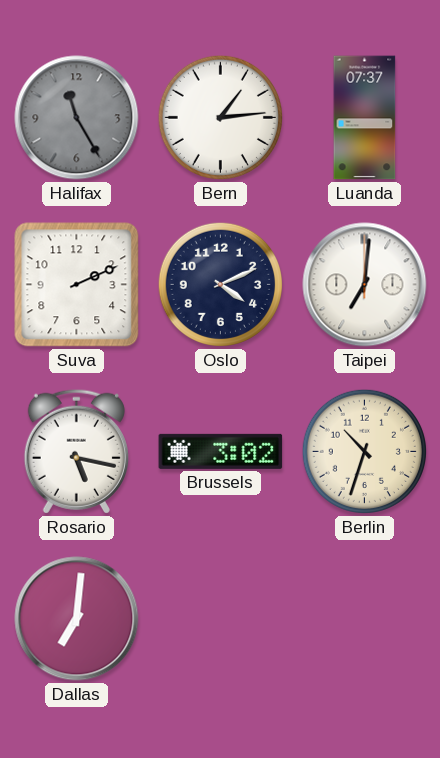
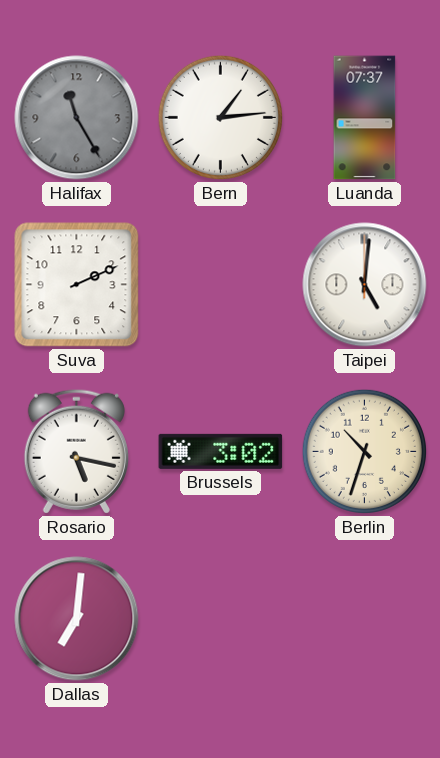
Oslo: 4:11 -> none (220, 284)
Taipei: 7:01 -> 5:01 (365, 285)
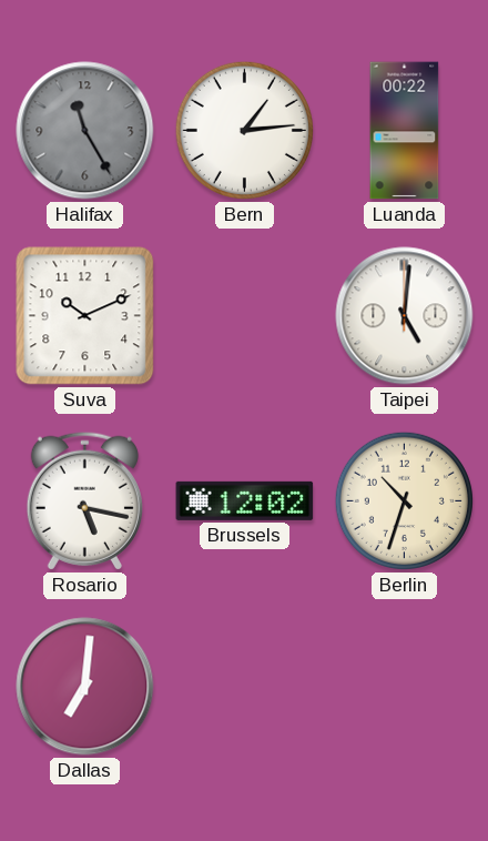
Luanda: 07:37 -> 00:22 (405, 131)
Suva: 2:11 -> 10:11 (85, 316)
Brussels: 3:02 -> 12:02 (245, 500)
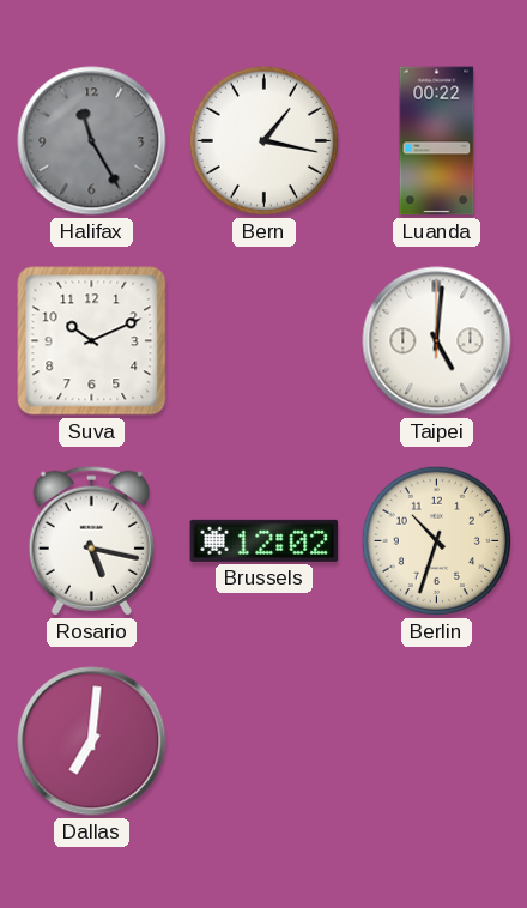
Bern: 1:14 -> 1:17 (263, 140)
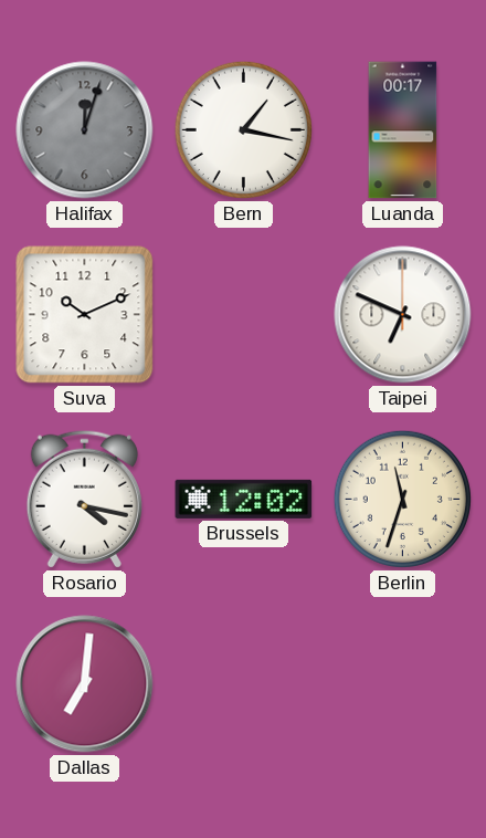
Halifax: 11:25 -> 12:03 (85, 130)
Luanda: 00:22 -> 00:17 (403, 130)
Taipei: 5:01 -> 6:49 (403, 315)
Rosario: 5:17 -> 4:17 (84, 499)
Berlin: 10:33 -> 11:33 (402, 499)
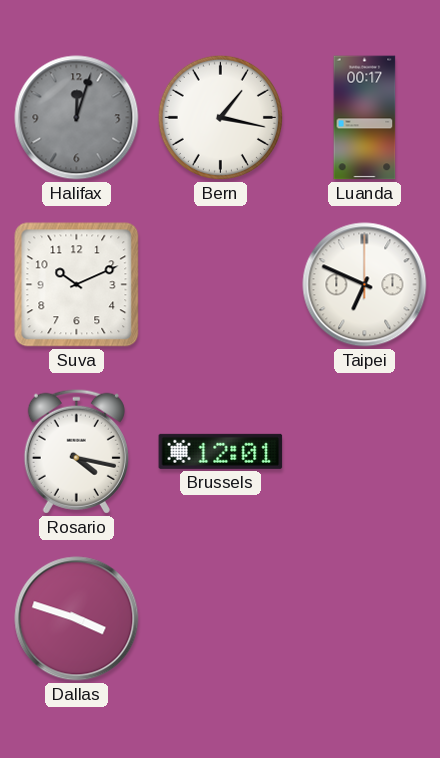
Brussels: 12:02 -> 12:01 (221, 451)
Berlin: 11:33 -> none (402, 499)
Dallas: 7:01 -> 3:48 (77, 619)
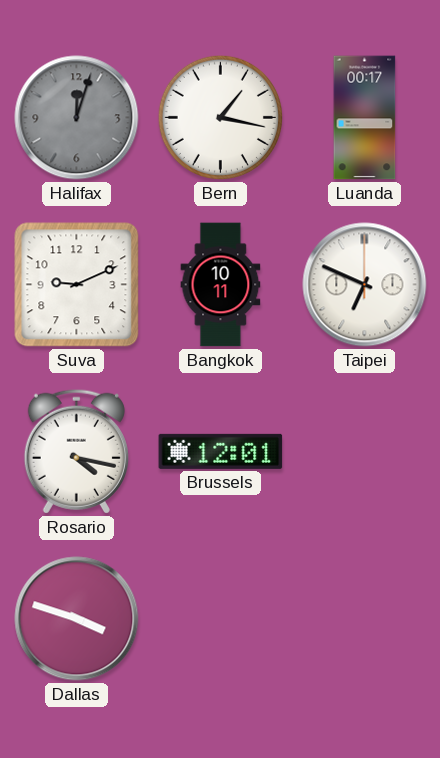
Suva: 10:11 -> 9:11 (77, 285)
Bangkok: none -> 10:11 (221, 285)
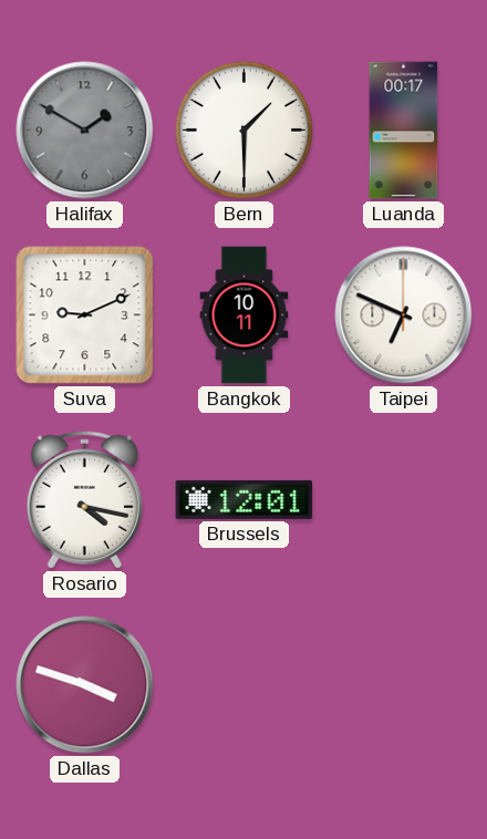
Halifax: 12:03 -> 1:50 (85, 131)
Bern: 1:17 -> 1:30 (244, 130)
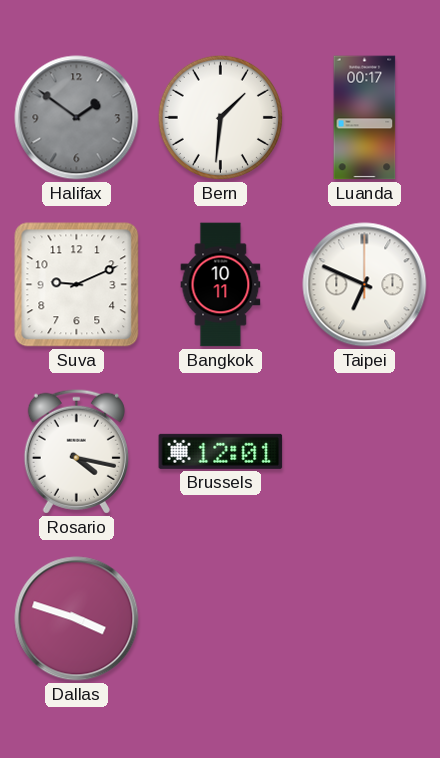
Halifax: 1:50 -> 1:51 (77, 118)
Bern: 1:30 -> 1:31 (220, 117)
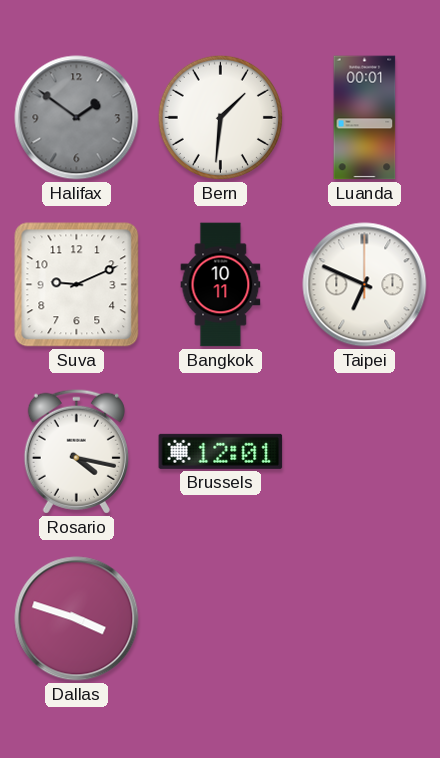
Luanda: 00:17 -> 00:01 (365, 118)
